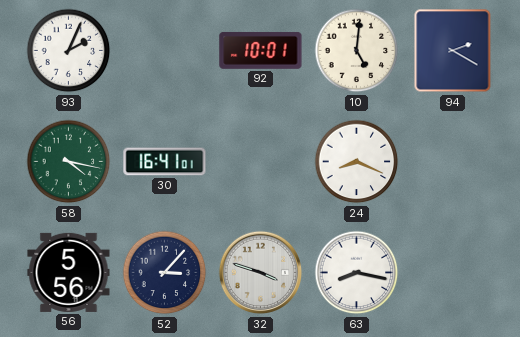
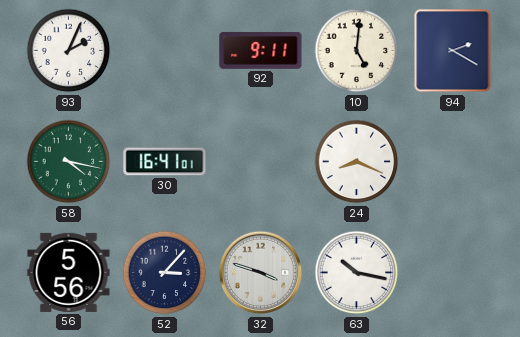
92: 10:01 -> 9:11 (261, 50)
63: 8:17 -> 10:17 (357, 273)
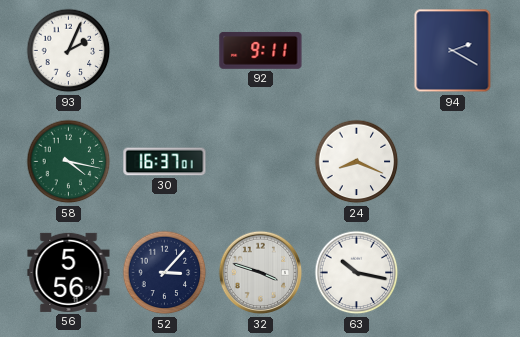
10: 5:01 -> none (357, 51)
30: 16:41 -> 16:37 (165, 162)
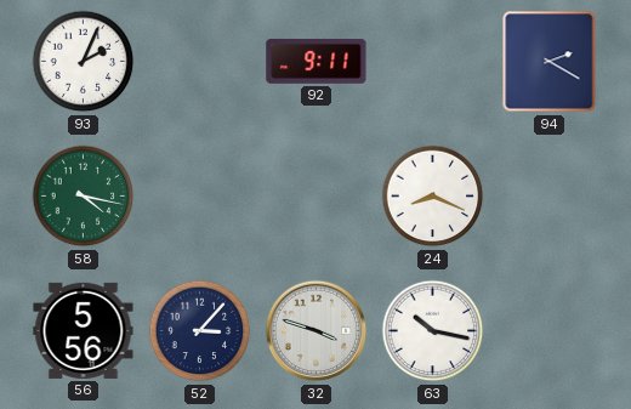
30: 16:37 -> none (165, 162)
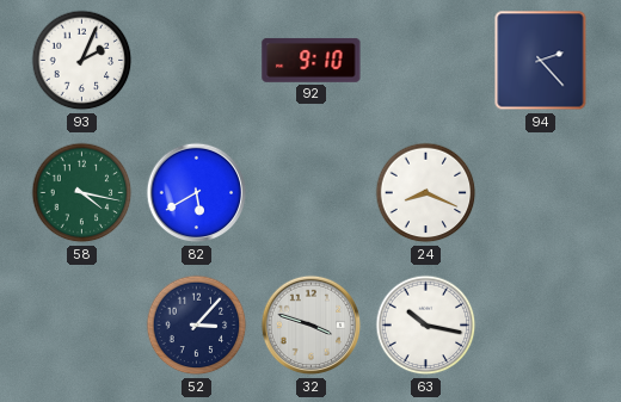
92: 9:11 -> 9:10 (312, 60)
94: 2:20 -> 2:23 (541, 61)
82: none -> 5:40 (197, 193)
56: 5:56 -> none (84, 330)
